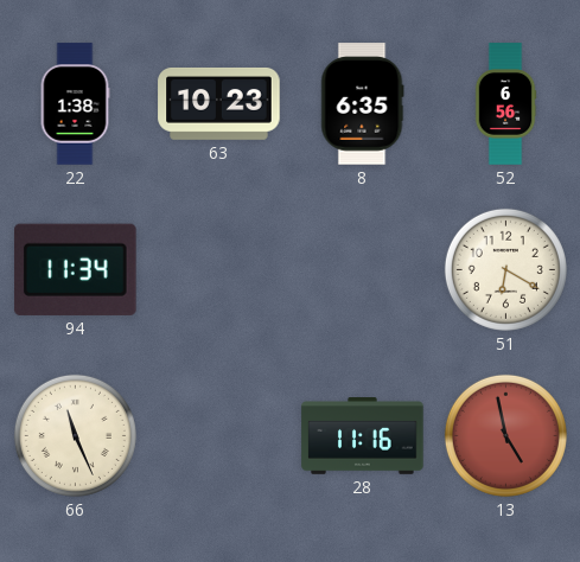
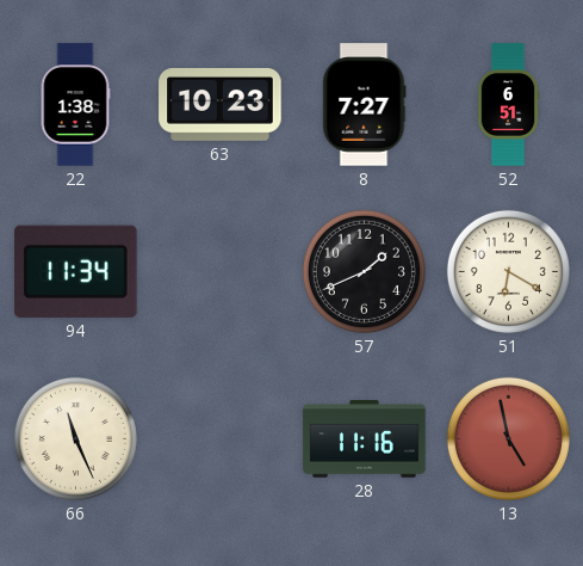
8: 6:35 -> 7:27 (365, 105)
52: 6:56 -> 6:51 (508, 105)
57: none -> 1:41 (364, 271)
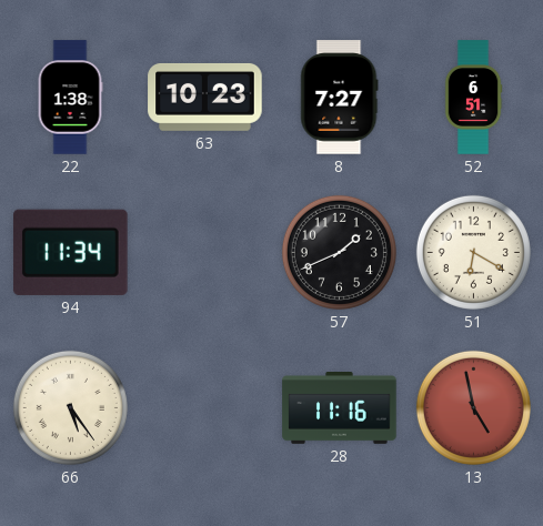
66: 11:26 -> 5:24 (70, 407)
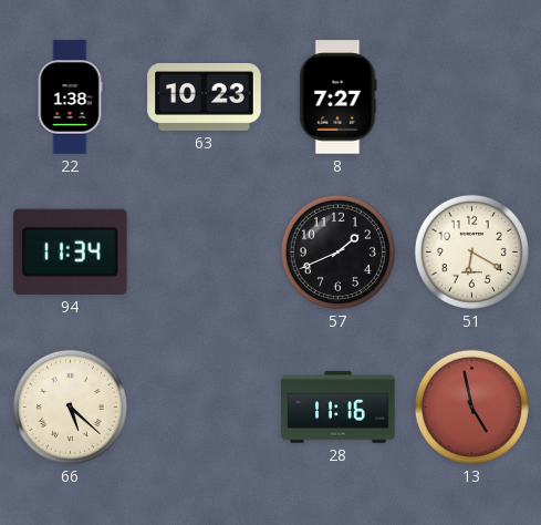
52: 6:51 -> none (473, 98)
66: 5:24 -> 5:22 (70, 406)
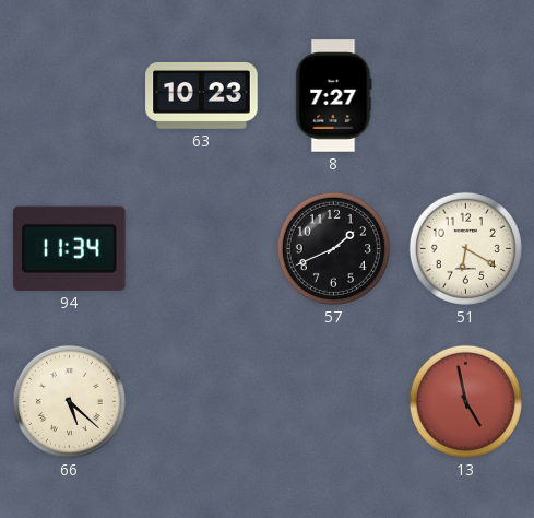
22: 1:38 -> none (70, 97)
28: 11:16 -> none (339, 408)
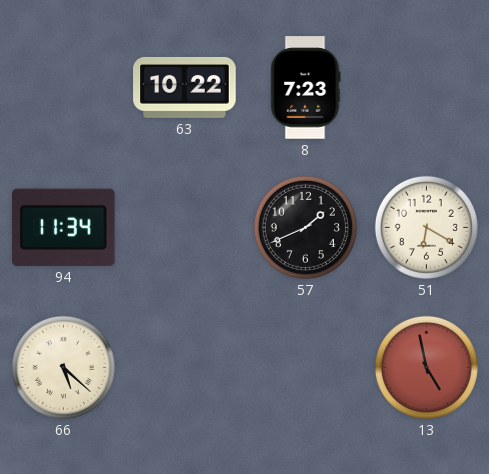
63: 10:23 -> 10:22 (185, 87)
8: 7:27 -> 7:23 (306, 88)
